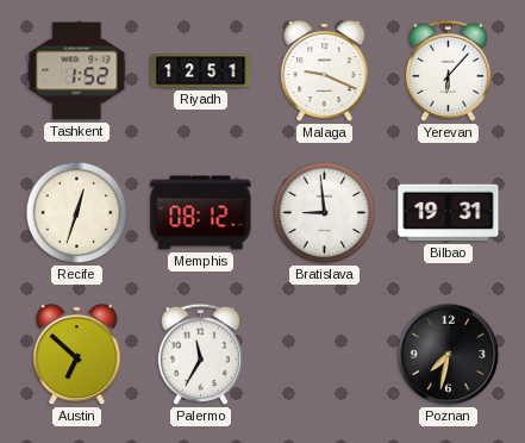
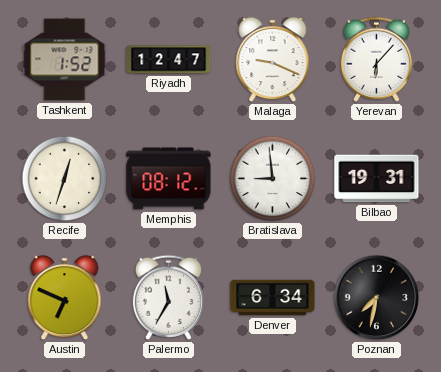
Riyadh: 12:51 -> 12:47 (169, 60)
Austin: 6:52 -> 6:49 (65, 298)
Denver: none -> 6:34 (273, 298)
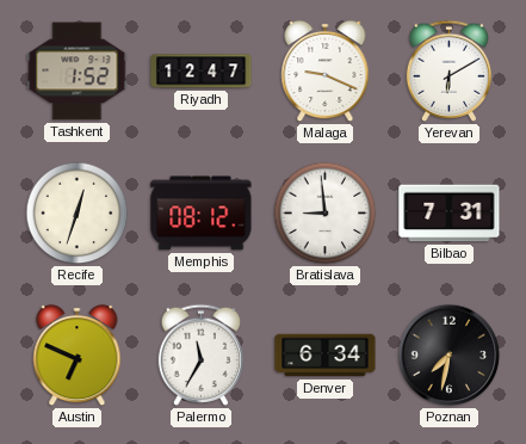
Yerevan: 6:07 -> 6:10 (448, 70)
Bilbao: 19:31 -> 7:31 (450, 214)
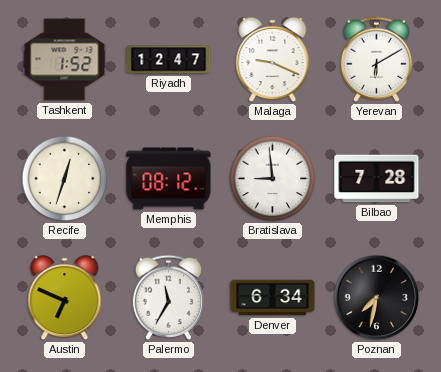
Bilbao: 7:31 -> 7:28 (377, 179)
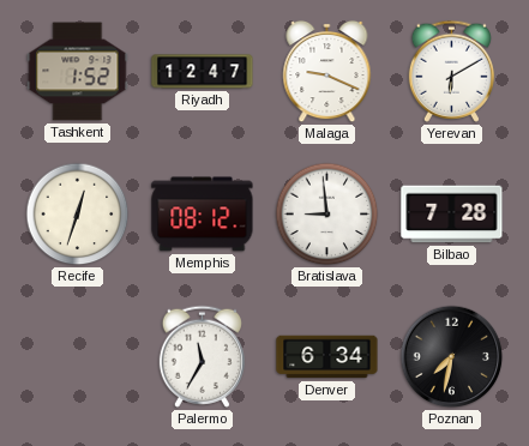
Austin: 6:49 -> none (65, 298)
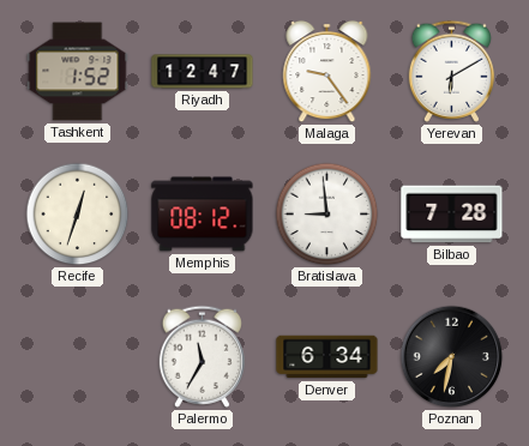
Malaga: 9:19 -> 9:24 (327, 72)
